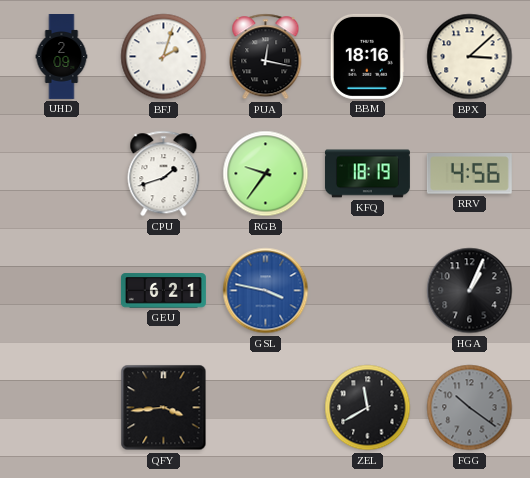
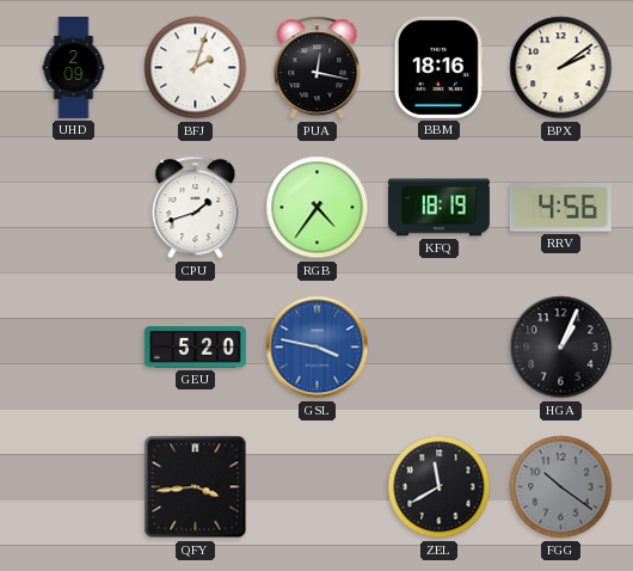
BPX: 3:08 -> 2:09 (561, 68)
RGB: 9:36 -> 4:36 (318, 208)
GEU: 6:21 -> 5:20 (195, 348)
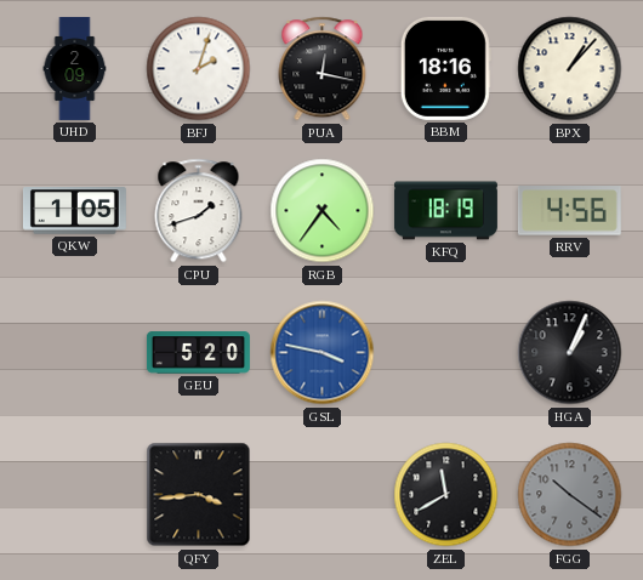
BPX: 2:09 -> 1:07 (570, 69)
QKW: none -> 1:05 (74, 211)
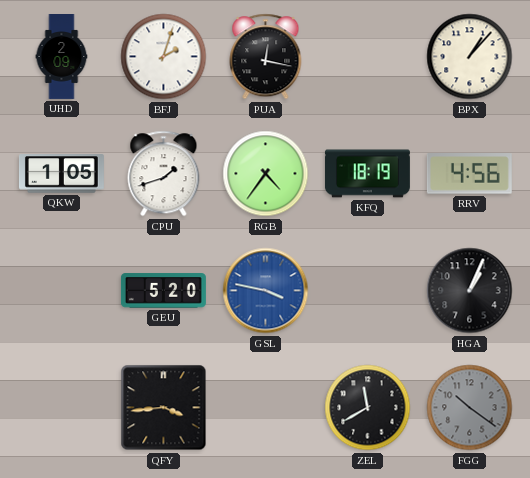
BBM: 18:16 -> none (445, 68)
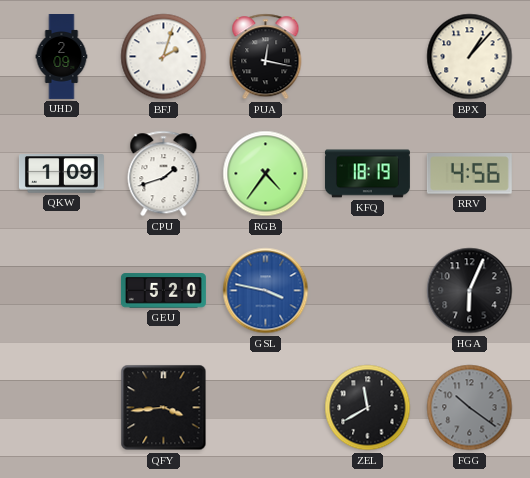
QKW: 1:05 -> 1:09 (61, 174)
HGA: 1:04 -> 6:04 (470, 291)
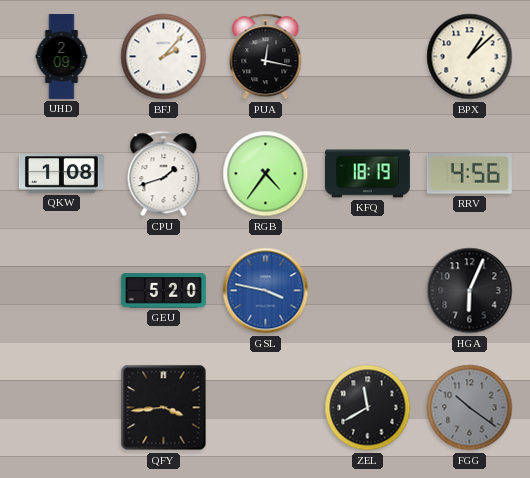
BFJ: 2:03 -> 2:07 (164, 57)
BPX: 1:07 -> 1:08 (470, 57)
QKW: 1:09 -> 1:08 (61, 174)
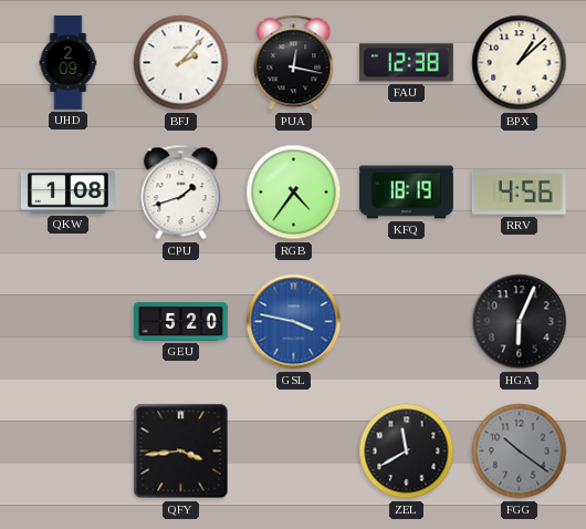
FAU: none -> 12:38 (406, 63)
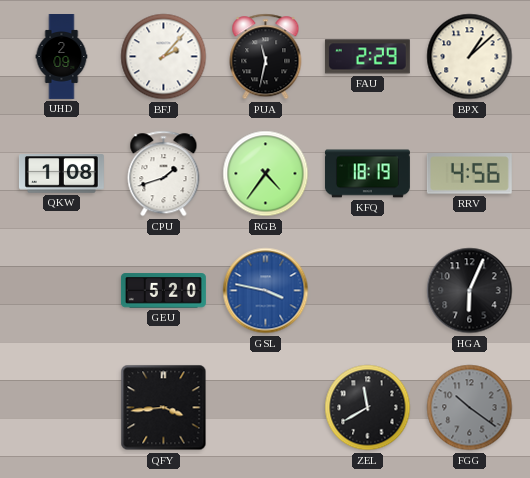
PUA: 12:17 -> 11:32 (266, 57)
FAU: 12:38 -> 2:29 (367, 57)
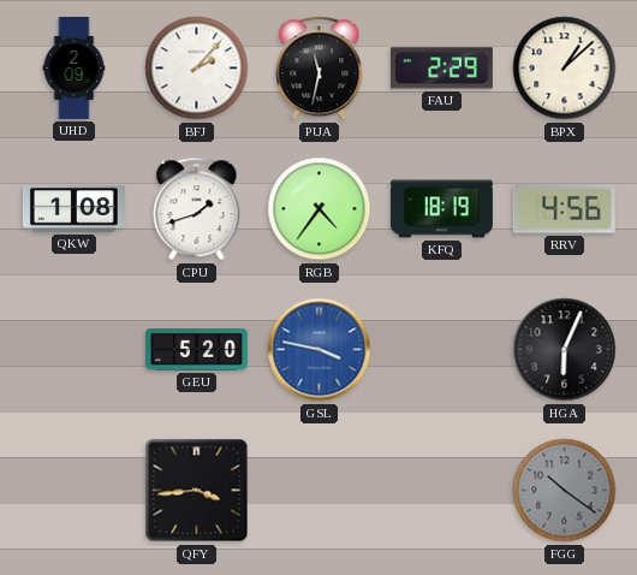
ZEL: 11:40 -> none (368, 408)
